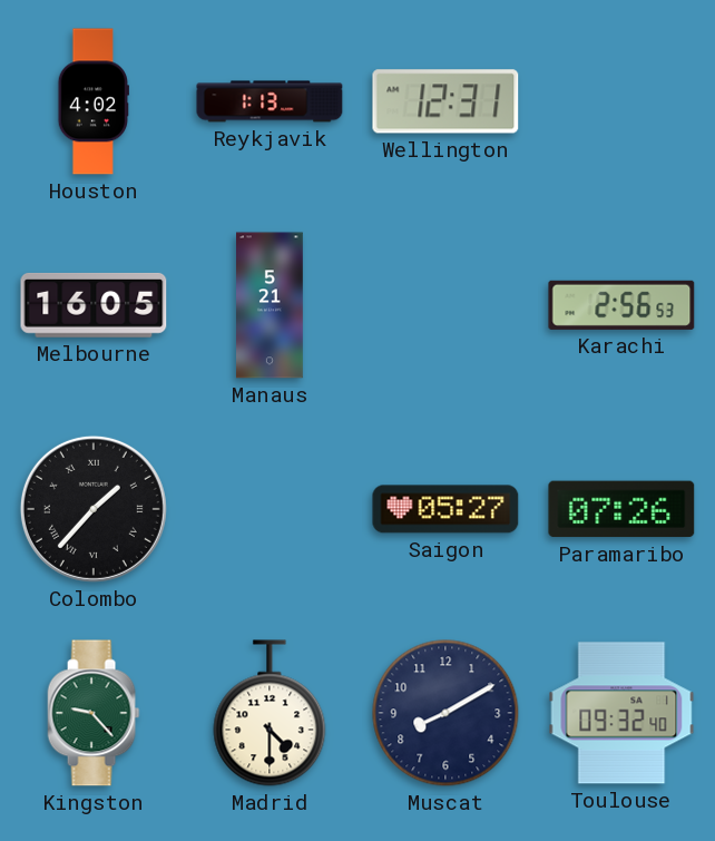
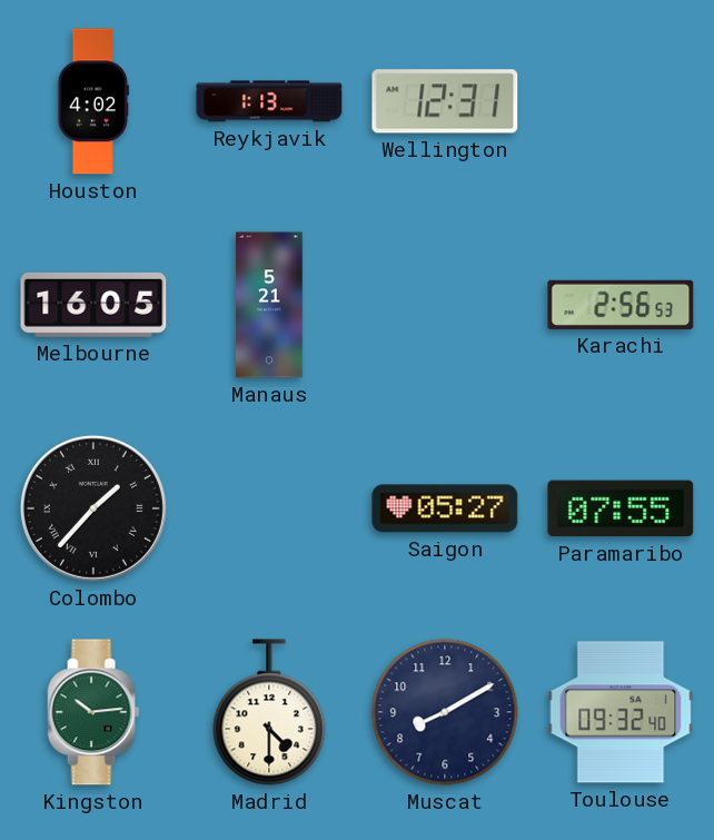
Paramaribo: 07:26 -> 07:55 (621, 508)
Kingston: 9:23 -> 10:14 (93, 712)
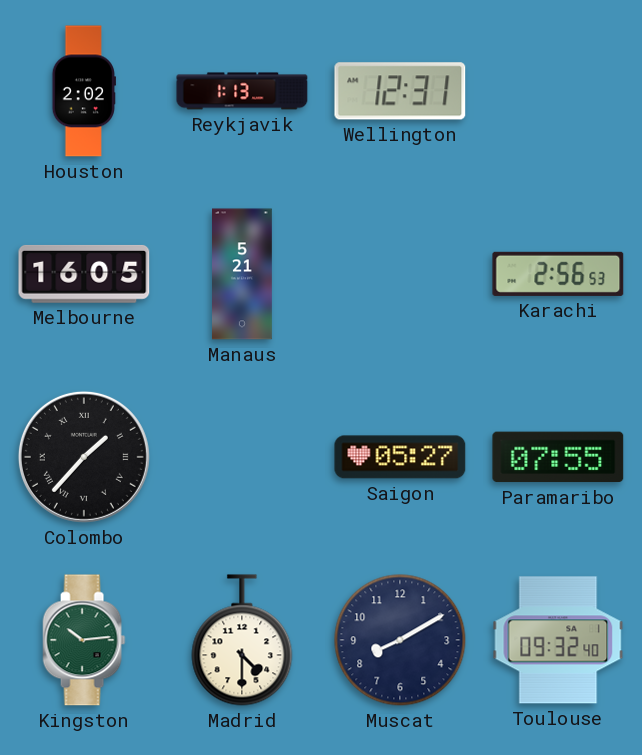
Houston: 4:02 -> 2:02 (84, 91)
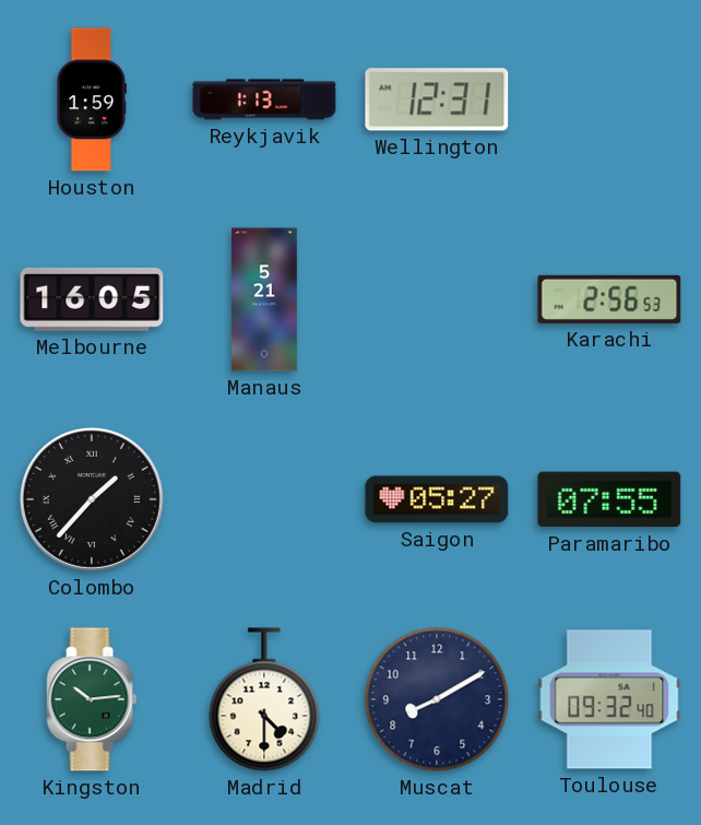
Houston: 2:02 -> 1:59 (92, 99)
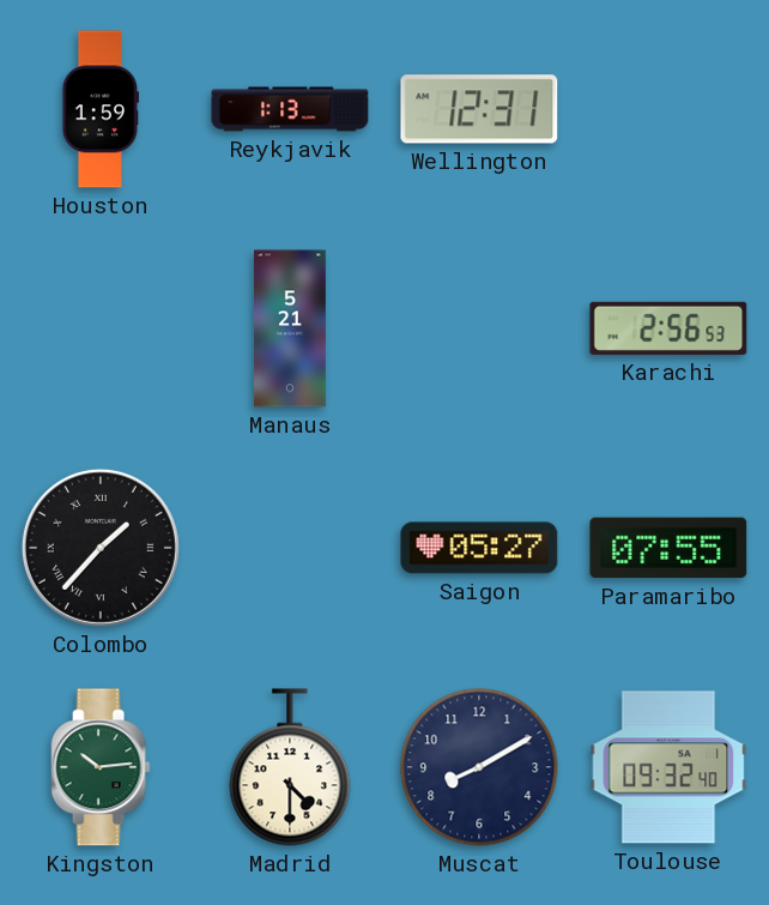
Melbourne: 16:05 -> none (92, 299)
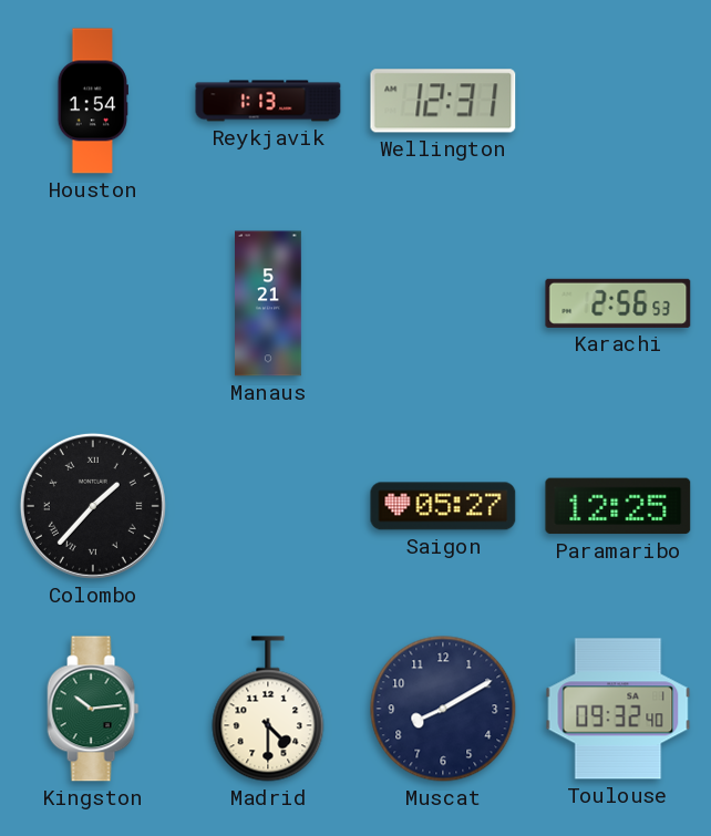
Houston: 1:59 -> 1:54 (93, 101)
Paramaribo: 07:55 -> 12:25 (618, 506)
